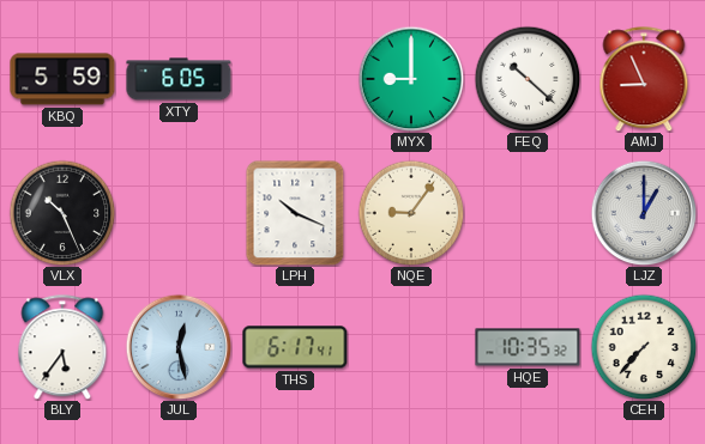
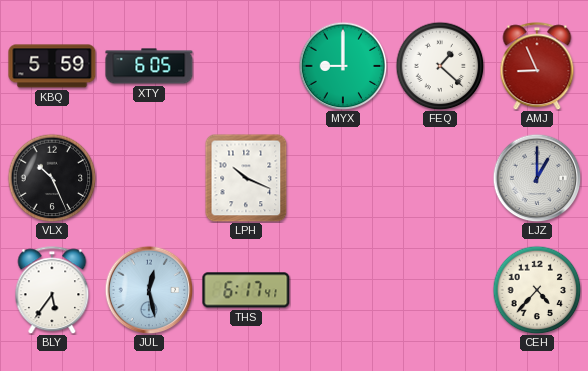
FEQ: 10:22 -> 1:22 (440, 66)
NQE: 9:06 -> none (411, 213)
HQE: 10:35 -> none (528, 347)
CEH: 7:37 -> 4:37 (537, 290)
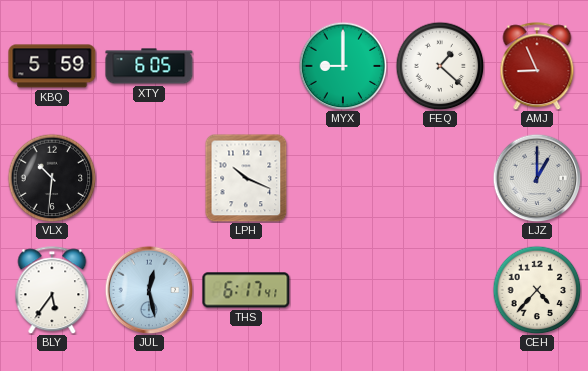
VLX: 10:26 -> 10:31 (52, 178)
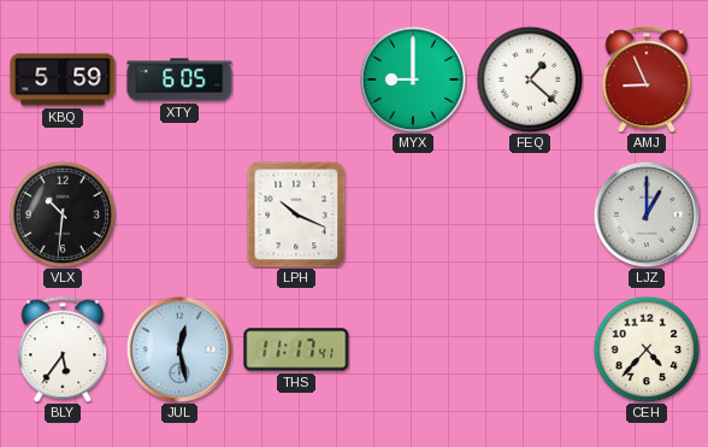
THS: 6:17 -> 11:17 (296, 349)
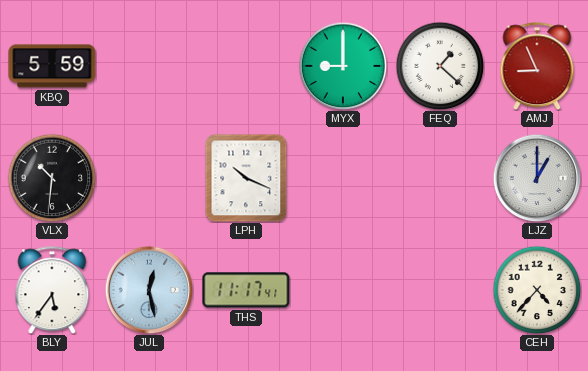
XTY: 6:05 -> none (179, 80)
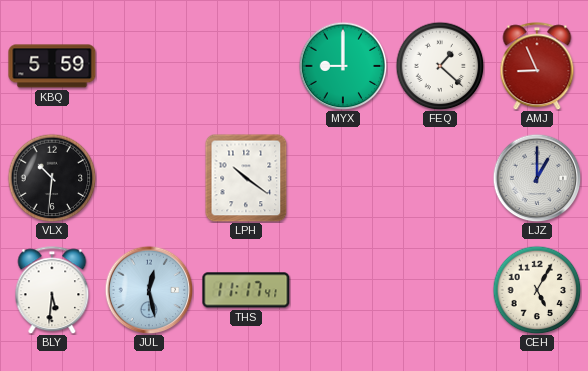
LPH: 10:19 -> 10:21 (246, 178)
BLY: 5:36 -> 5:31 (52, 290)
CEH: 4:37 -> 5:05 (537, 290)
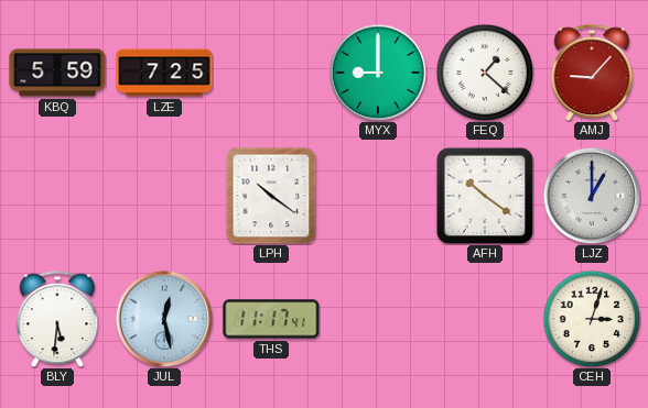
LZE: none -> 7:25 (164, 73)
AMJ: 8:56 -> 9:07 (592, 73)
VLX: 10:31 -> none (52, 178)
AFH: none -> 10:21 (485, 196)
CEH: 5:05 -> 3:03 (592, 319)
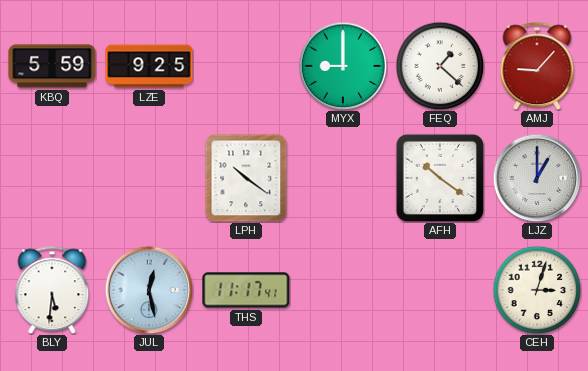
LZE: 7:25 -> 9:25 (149, 66)
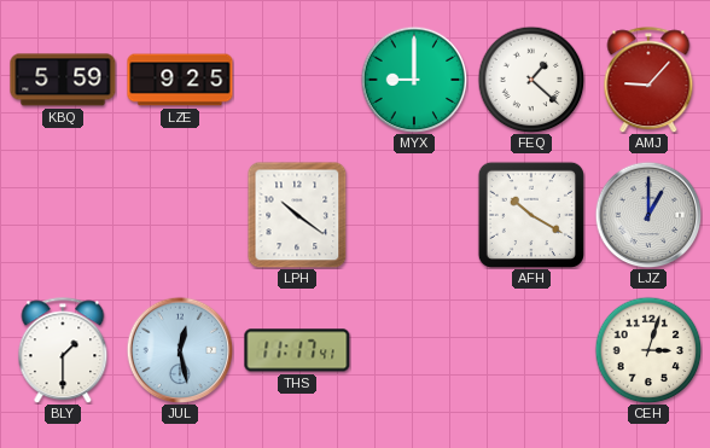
AFH: 10:21 -> 10:20 (531, 215)
BLY: 5:31 -> 1:30 (63, 350)
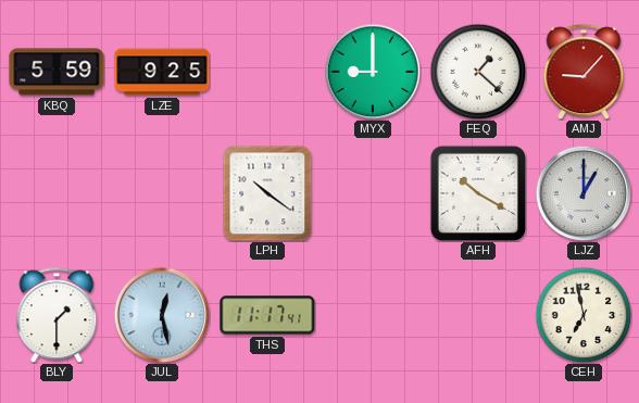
CEH: 3:03 -> 6:58 (584, 315)
